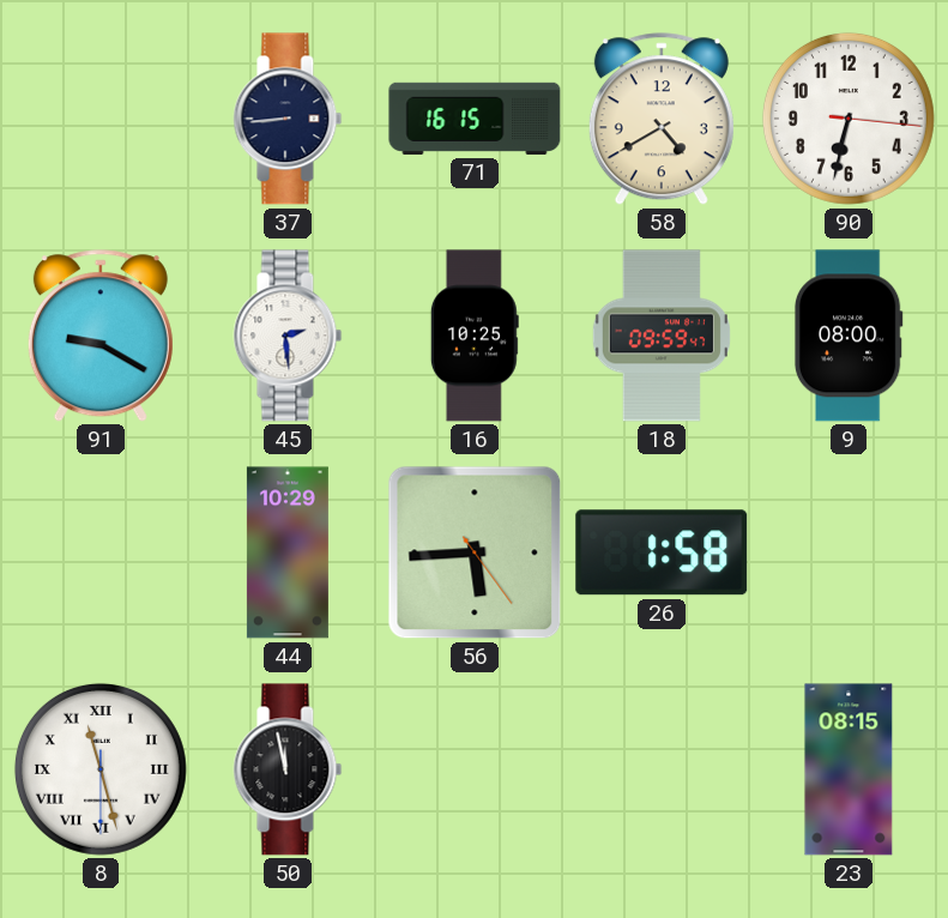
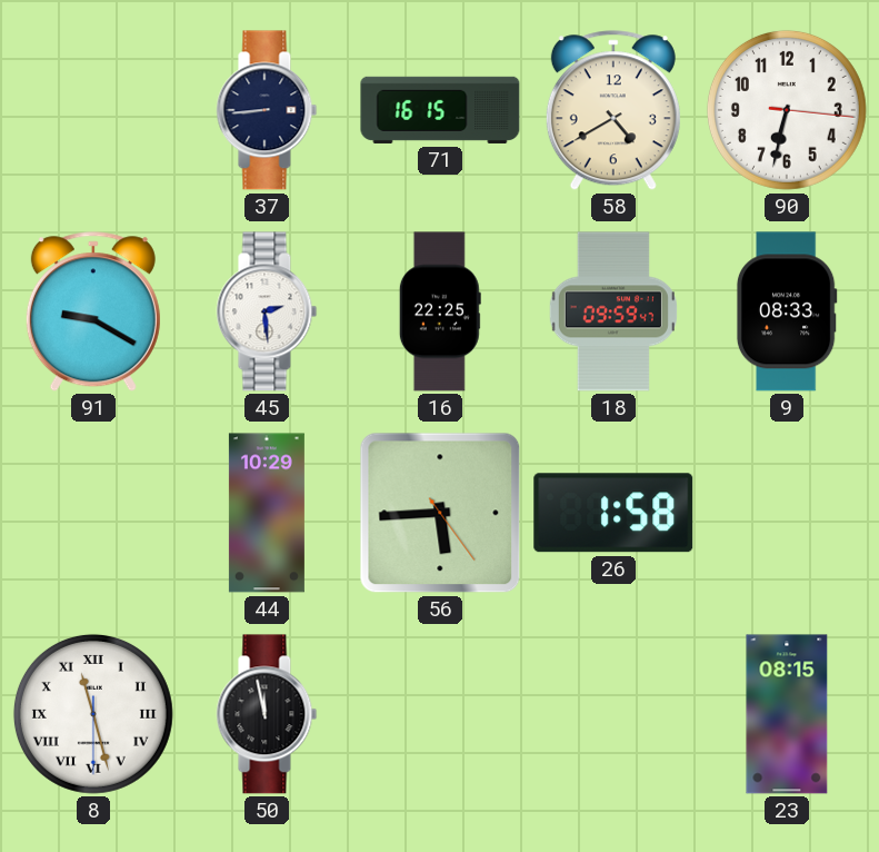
16: 10:25 -> 22:25 (440, 311)
9: 08:00 -> 08:33 (787, 311)
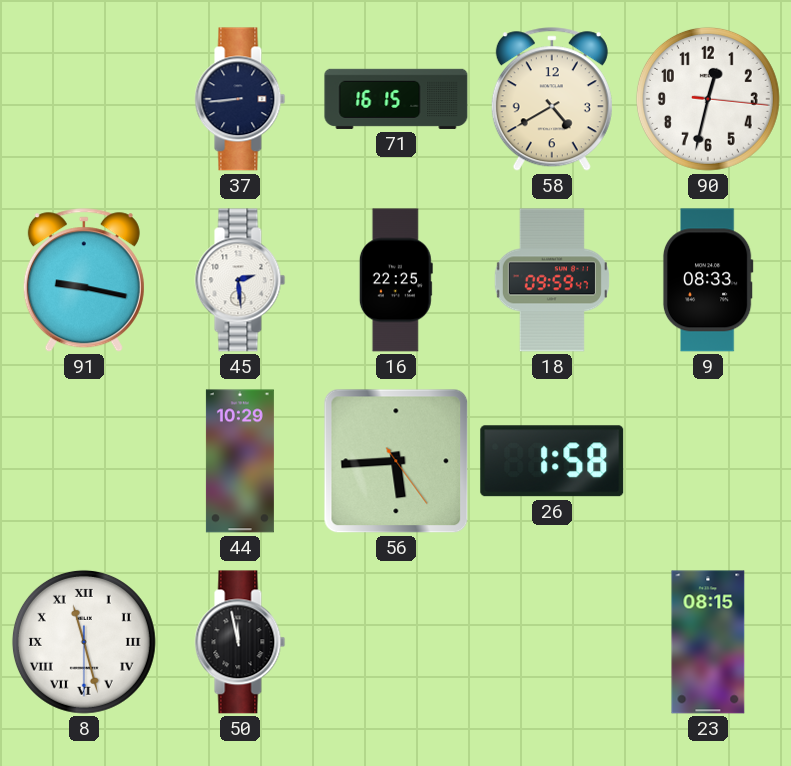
90: 6:32 -> 12:32 (708, 99)
91: 9:20 -> 9:17 (84, 281)
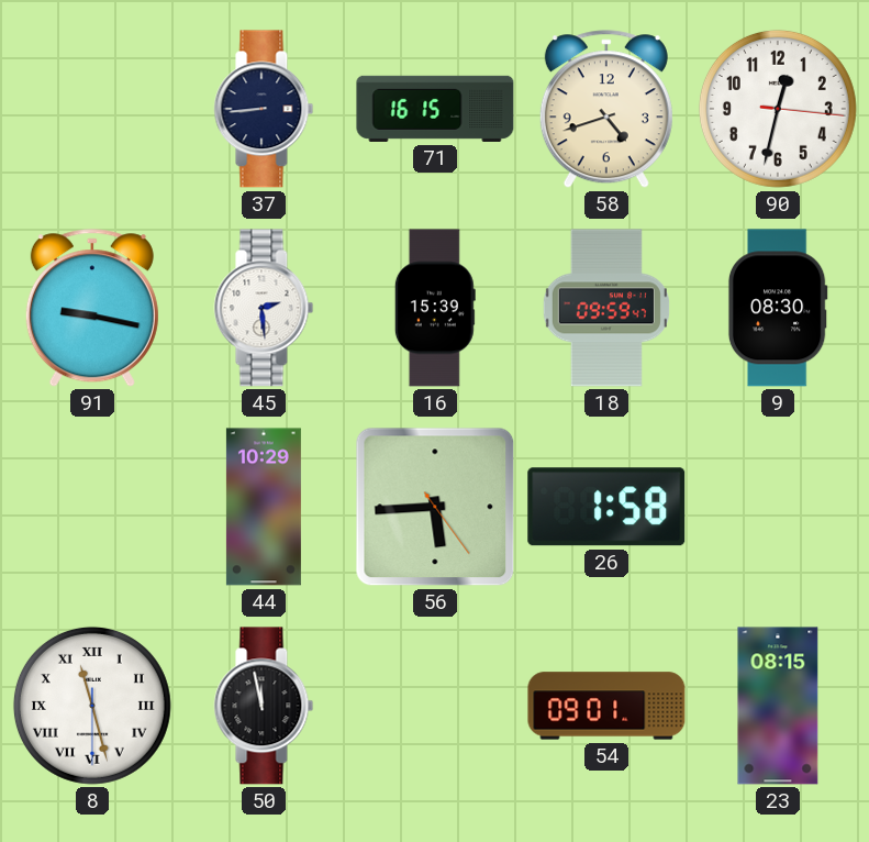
58: 4:40 -> 4:42 (606, 110)
16: 22:25 -> 15:39 (435, 308)
9: 08:33 -> 08:30 (778, 308)
54: none -> 09:01 (606, 706)
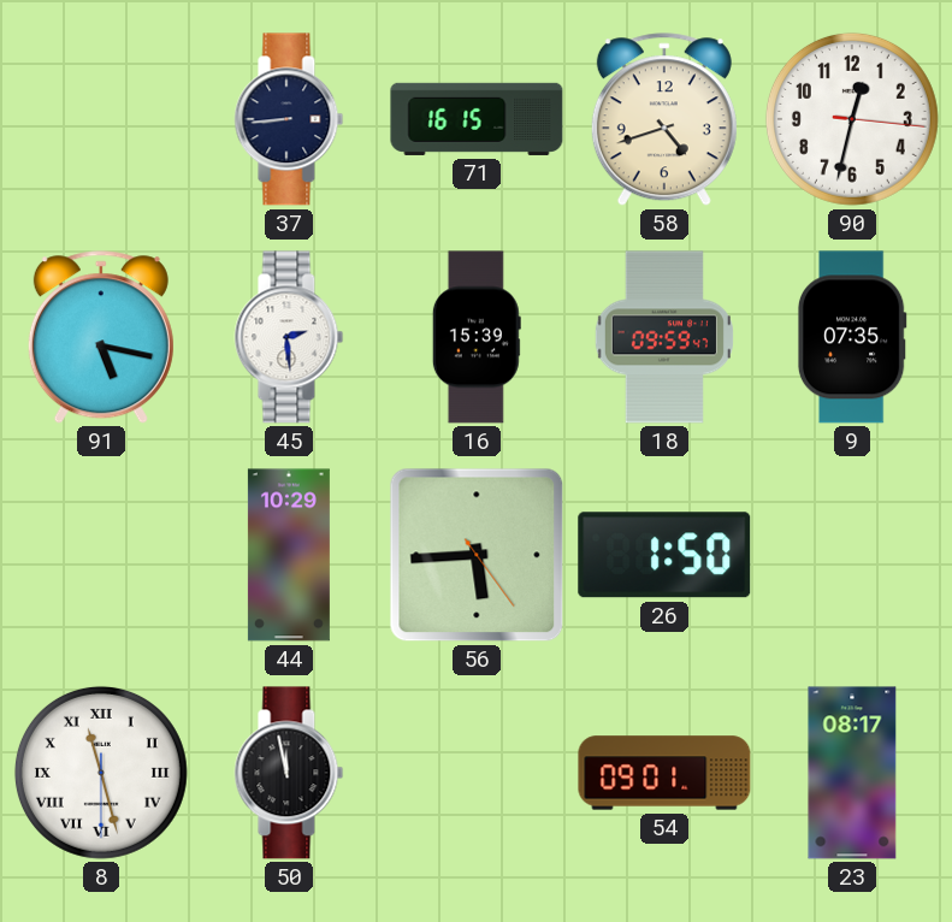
91: 9:17 -> 5:17 (101, 338)
9: 08:30 -> 07:35 (852, 337)
26: 1:58 -> 1:50 (664, 555)
23: 08:15 -> 08:17 (852, 773)
